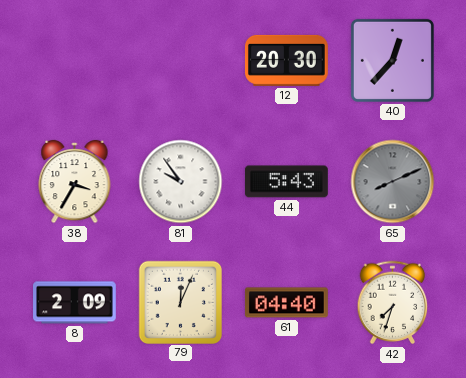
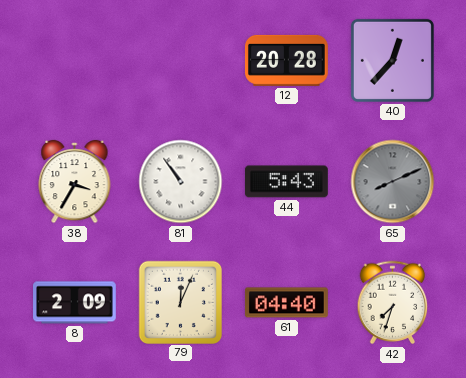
12: 20:30 -> 20:28 (286, 60)
81: 9:54 -> 10:54 (181, 182)
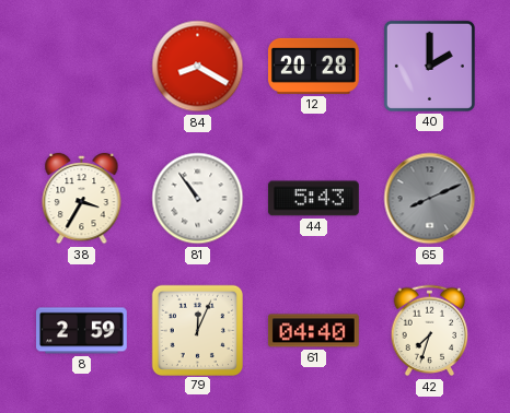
84: none -> 8:20 (198, 67)
40: 12:37 -> 2:00 (429, 66)
8: 2:09 -> 2:59 (82, 331)
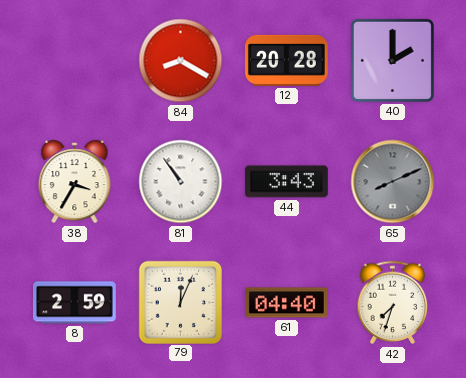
44: 5:43 -> 3:43 (286, 182)
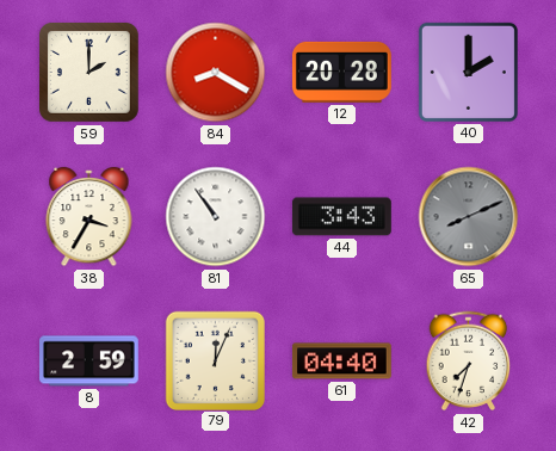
59: none -> 2:00 (89, 73)
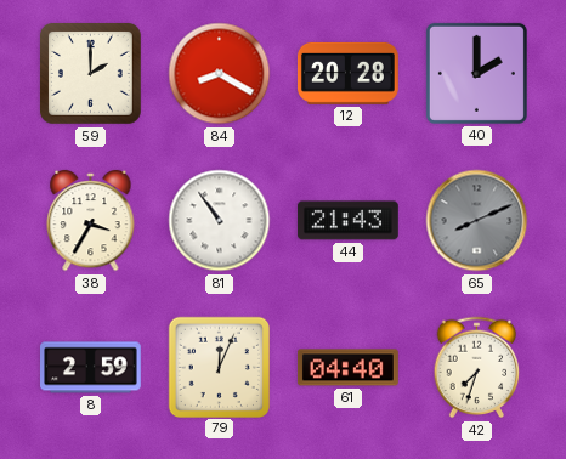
44: 3:43 -> 21:43 (347, 221)
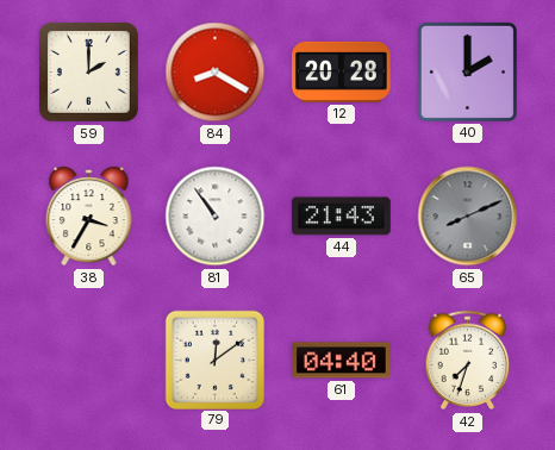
8: 2:59 -> none (91, 368)
79: 12:04 -> 12:09 (214, 360)
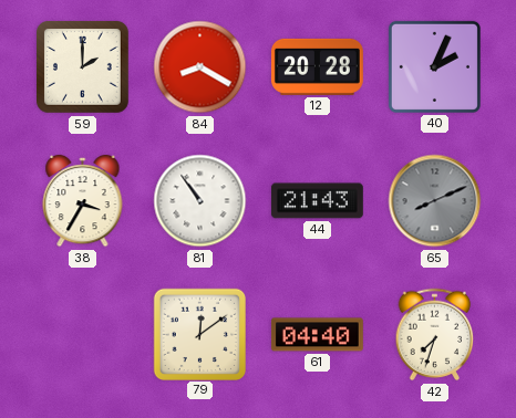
40: 2:00 -> 2:04 (434, 66)
